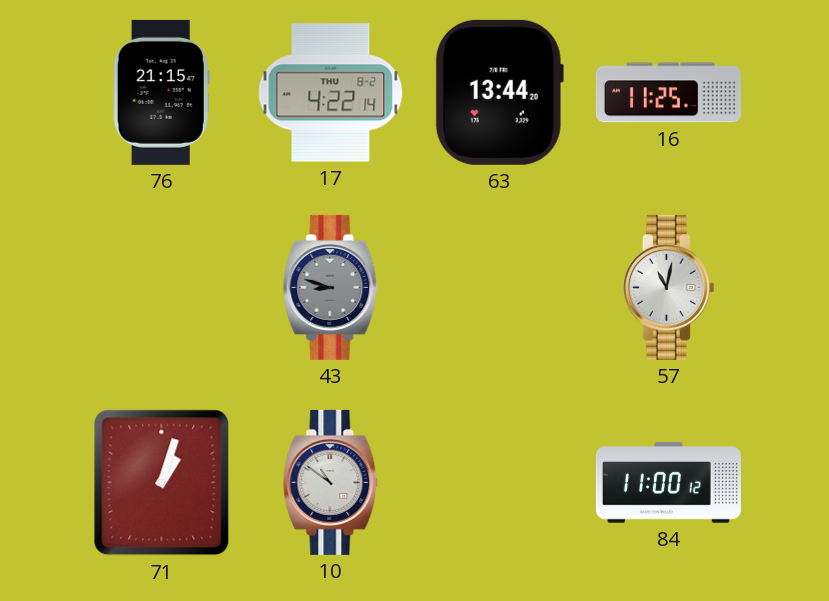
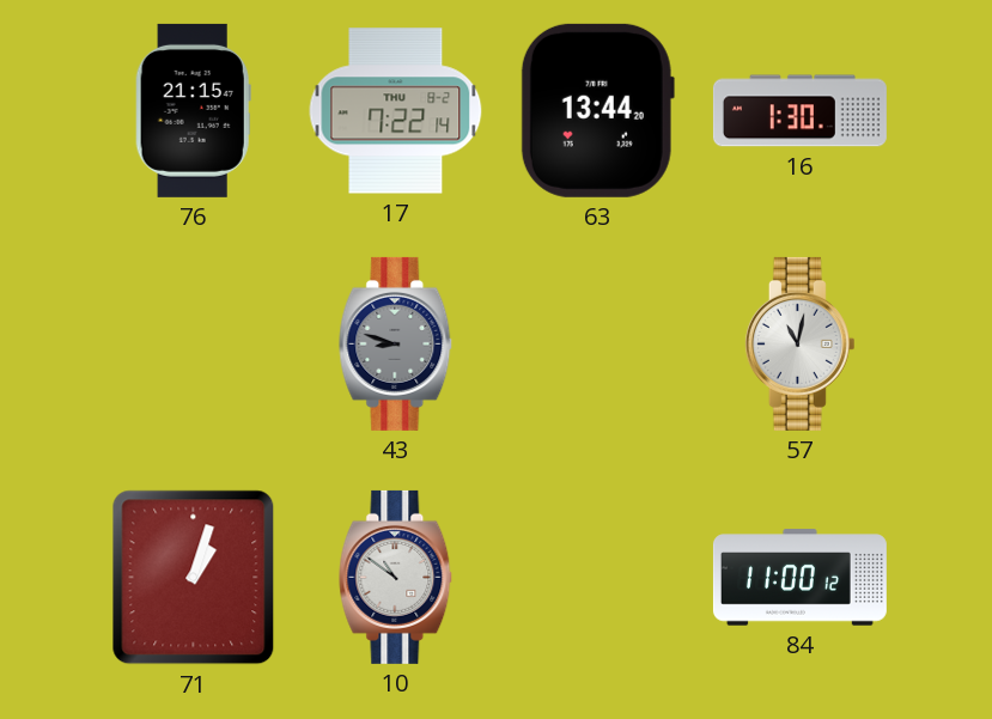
17: 4:22 -> 7:22 (396, 111)
16: 11:25 -> 1:30 (799, 111)
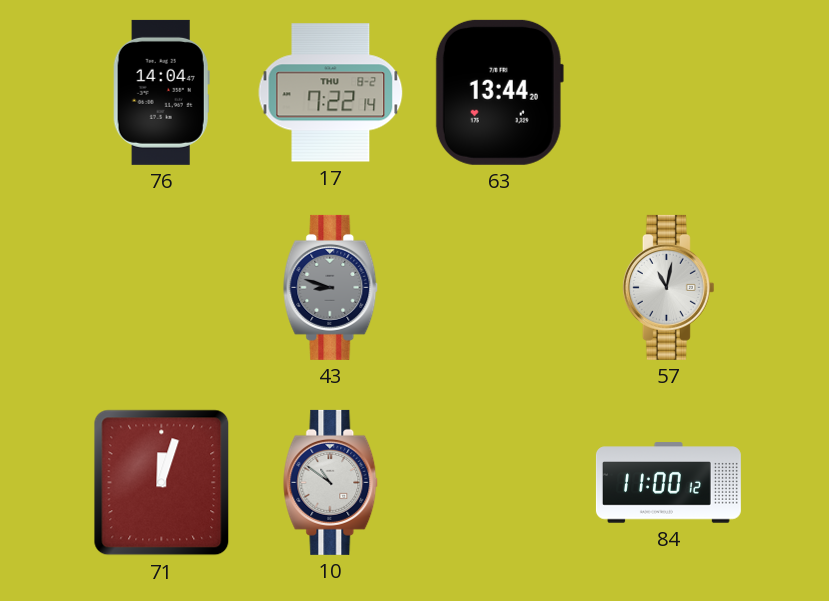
76: 21:15 -> 14:04 (161, 92)
16: 1:30 -> none (799, 111)
71: 1:03 -> 12:03 (162, 483)
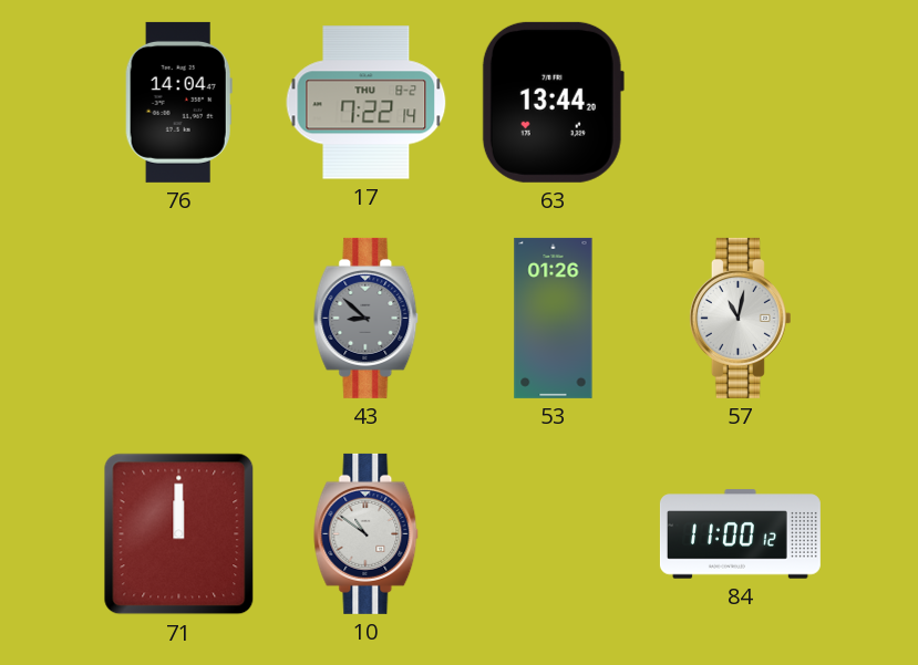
43: 8:48 -> 8:52 (367, 318)
53: none -> 01:26 (554, 318)
71: 12:03 -> 12:00 (179, 534)
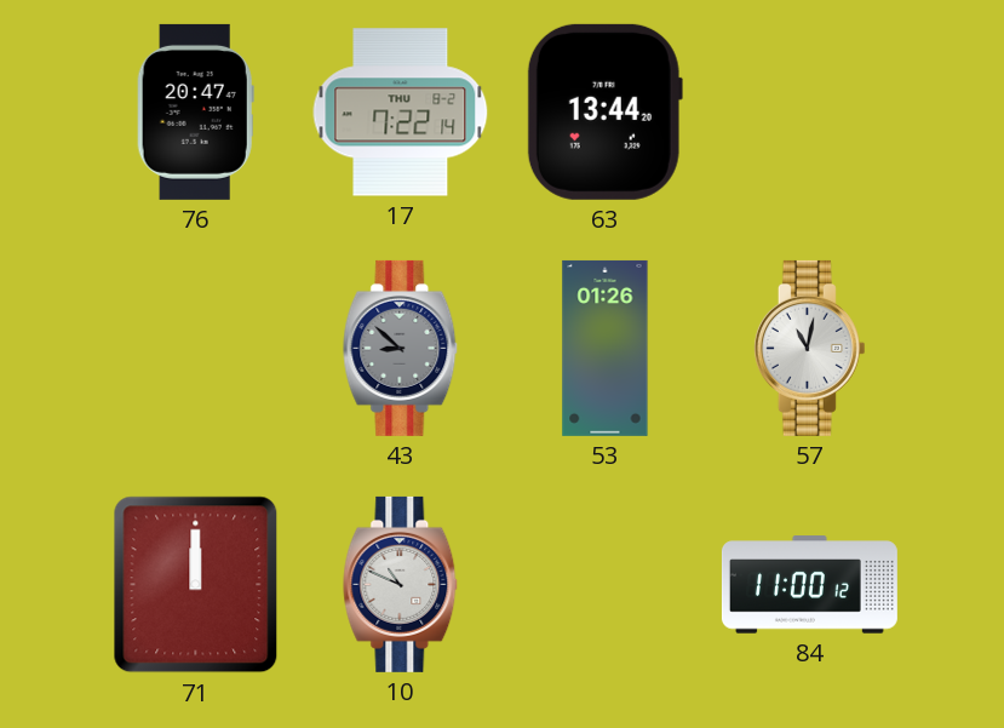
76: 14:04 -> 20:47 (195, 111)
10: 10:51 -> 10:49 (401, 584)
